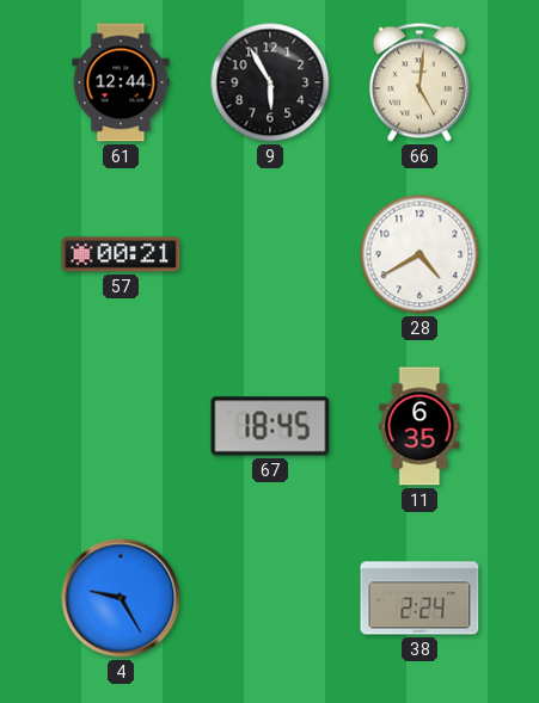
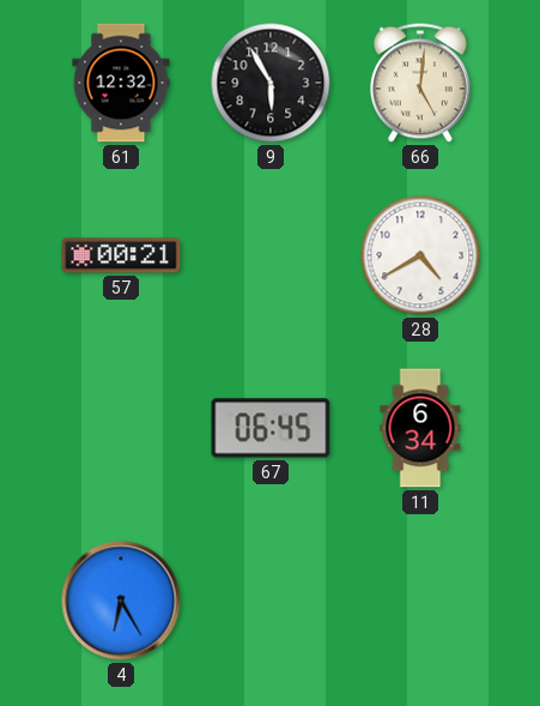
61: 12:44 -> 12:32 (121, 83)
67: 18:45 -> 06:45 (271, 428)
11: 6:35 -> 6:34 (420, 428)
4: 9:25 -> 6:25 (121, 601)
38: 2:24 -> none (419, 598)
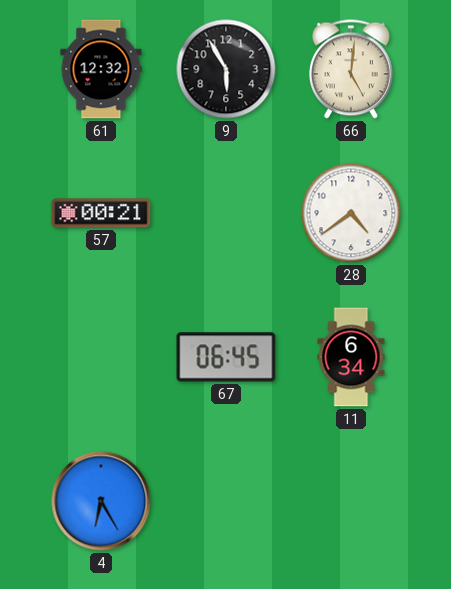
28: 4:40 -> 4:39 (351, 213)
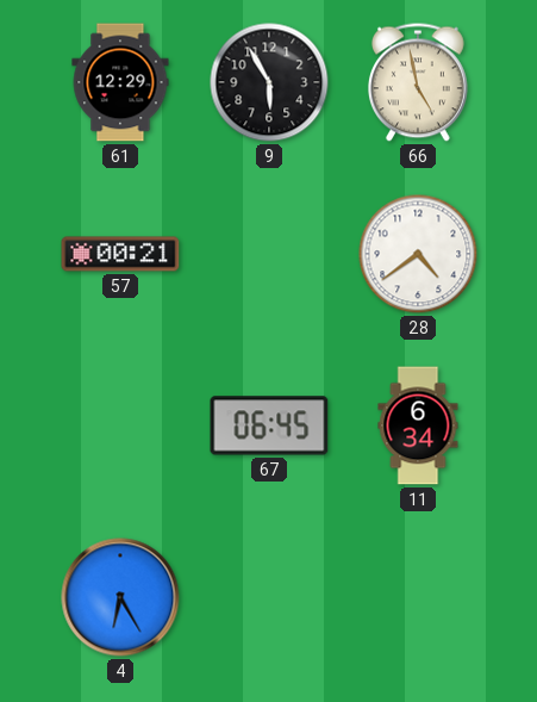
61: 12:32 -> 12:29 (120, 82)
66: 5:01 -> 4:58 (418, 82)
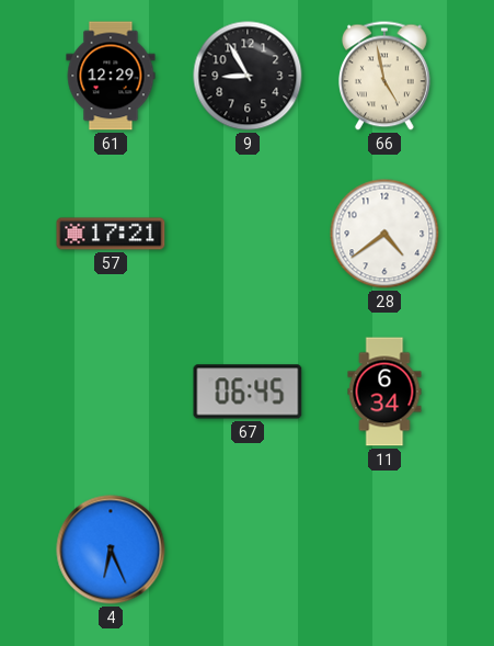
9: 5:55 -> 8:55 (248, 76)
57: 00:21 -> 17:21 (111, 234)
4: 6:25 -> 6:26 (111, 549)
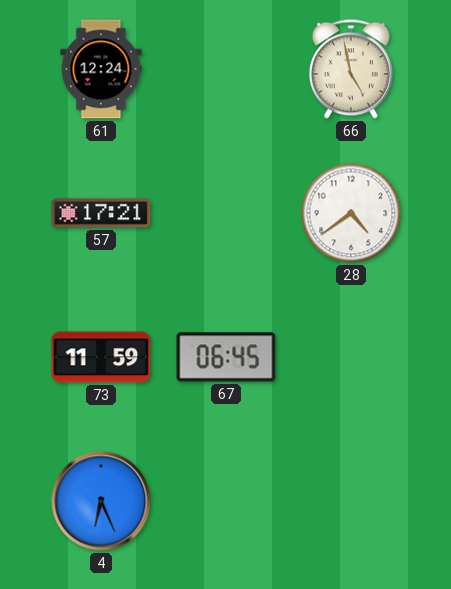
61: 12:29 -> 12:24 (101, 69)
9: 8:55 -> none (248, 76)
73: none -> 11:59 (101, 357)
11: 6:34 -> none (384, 392)
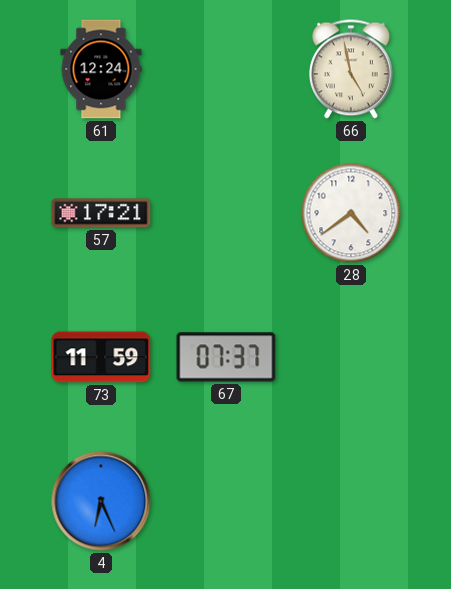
67: 06:45 -> 07:37 (226, 357)
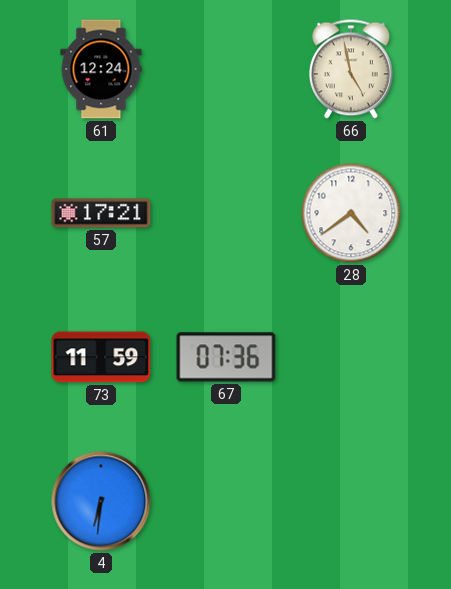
67: 07:37 -> 07:36 (226, 357)
4: 6:26 -> 6:31 (101, 501)
